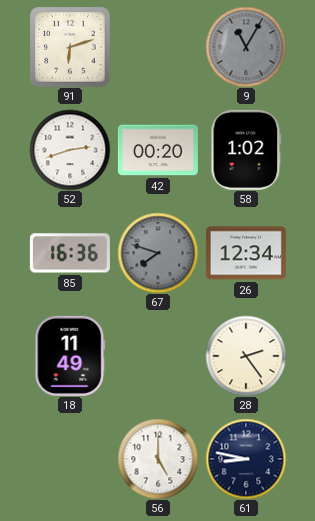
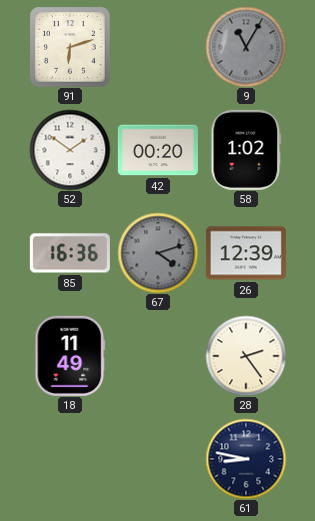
52: 2:42 -> 1:51 (70, 150)
67: 7:48 -> 4:12 (158, 253)
26: 12:34 -> 12:39 (246, 253)
56: 5:00 -> none (158, 459)
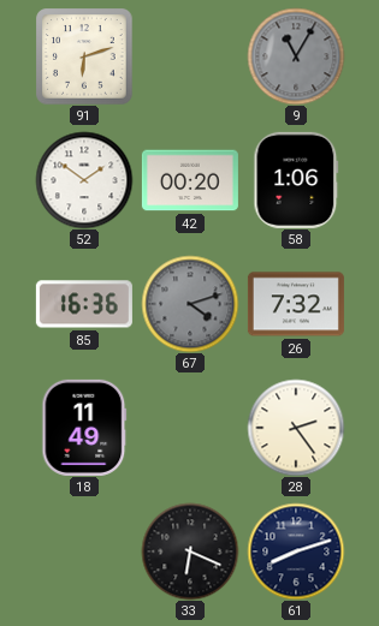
58: 1:02 -> 1:06 (296, 180)
26: 12:39 -> 7:32 (296, 304)
33: none -> 6:19 (190, 552)
61: 8:47 -> 8:12 (296, 552)
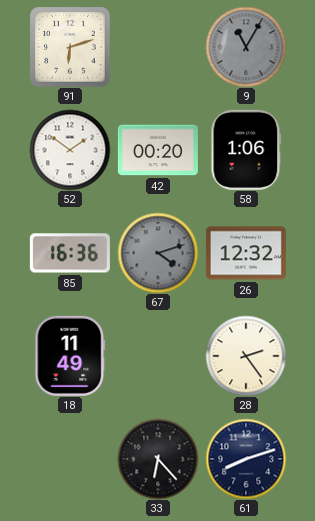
26: 7:32 -> 12:32 (246, 253)
33: 6:19 -> 6:23 (158, 459)
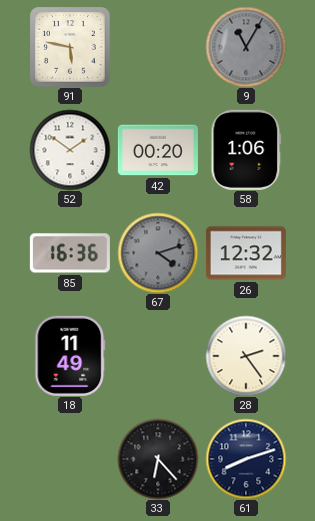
91: 6:12 -> 5:47 (70, 47)
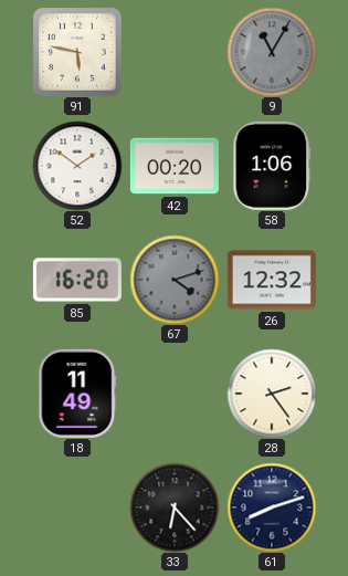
85: 16:36 -> 16:20 (77, 280)
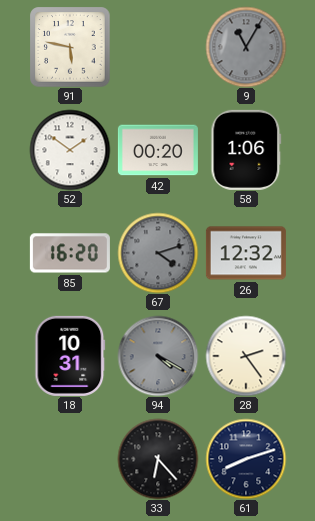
18: 11:49 -> 10:31 (70, 356)
94: none -> 4:20 (158, 356)
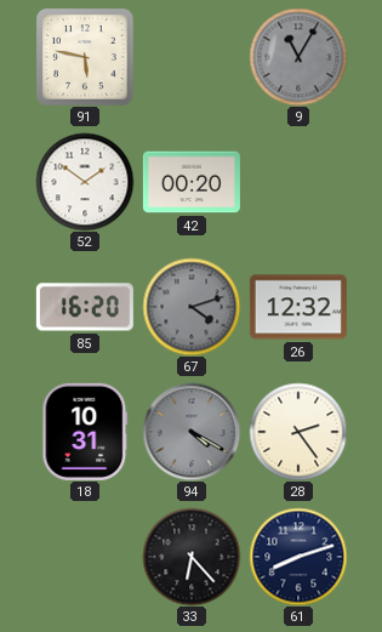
58: 1:06 -> none (246, 150)
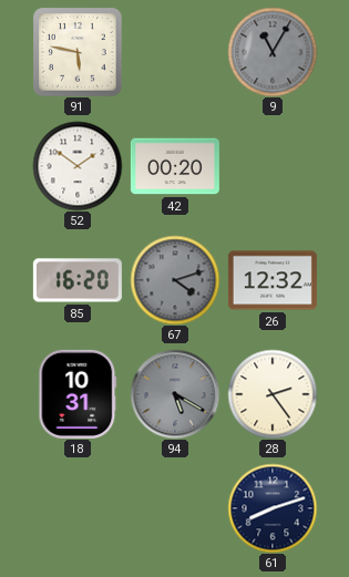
94: 4:20 -> 5:20 (175, 394)
33: 6:23 -> none (192, 557)
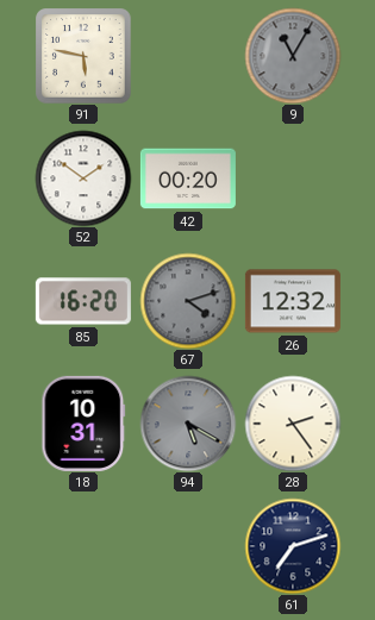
61: 8:12 -> 7:12 (293, 546)
